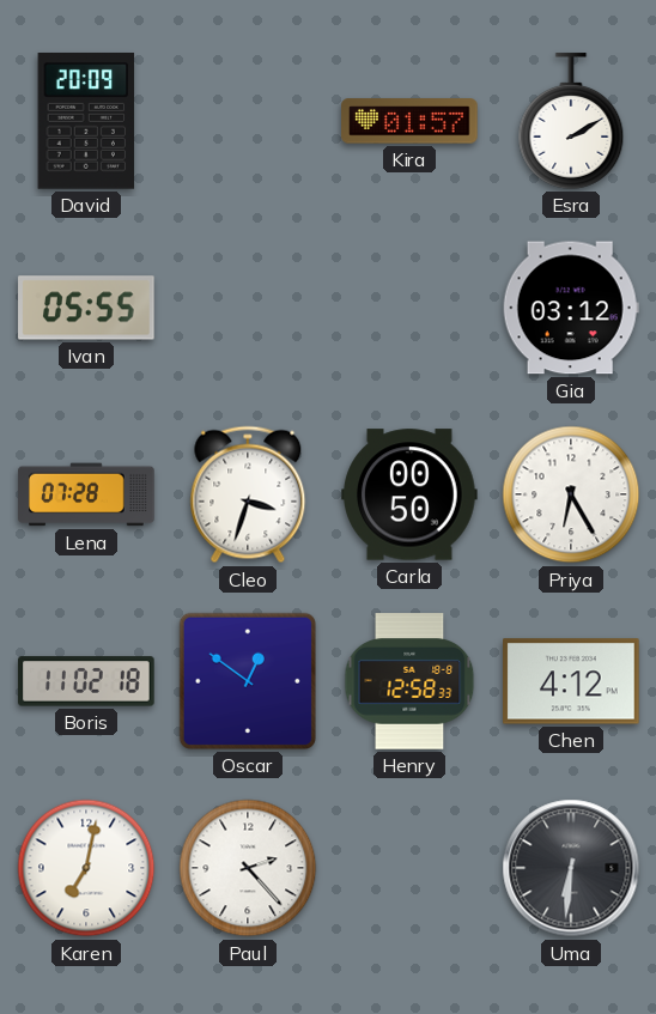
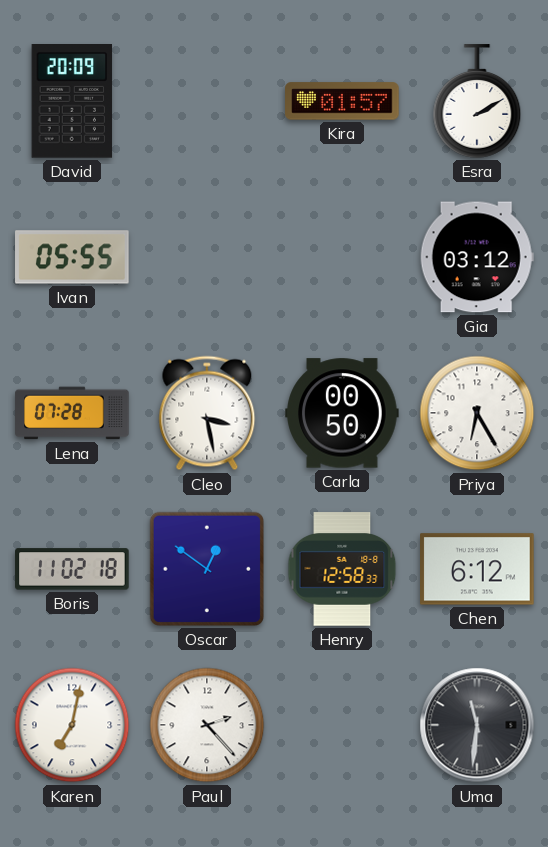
Cleo: 3:33 -> 3:28 (207, 413)
Chen: 4:12 -> 6:12 (477, 569)
Uma: 6:31 -> 11:31 (477, 725)
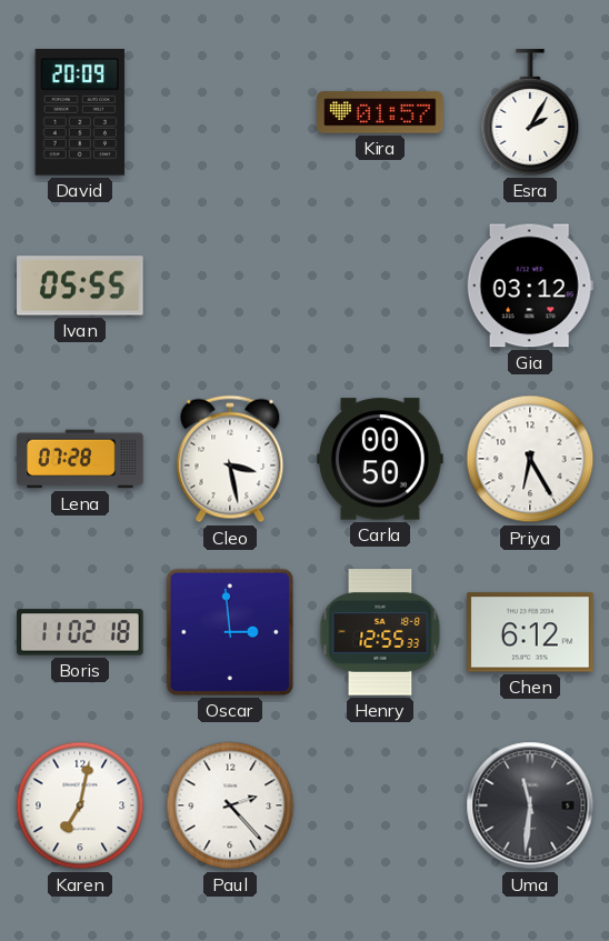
Esra: 2:10 -> 2:05 (530, 112)
Oscar: 12:51 -> 2:59 (230, 632)
Henry: 12:58 -> 12:55 (380, 632)
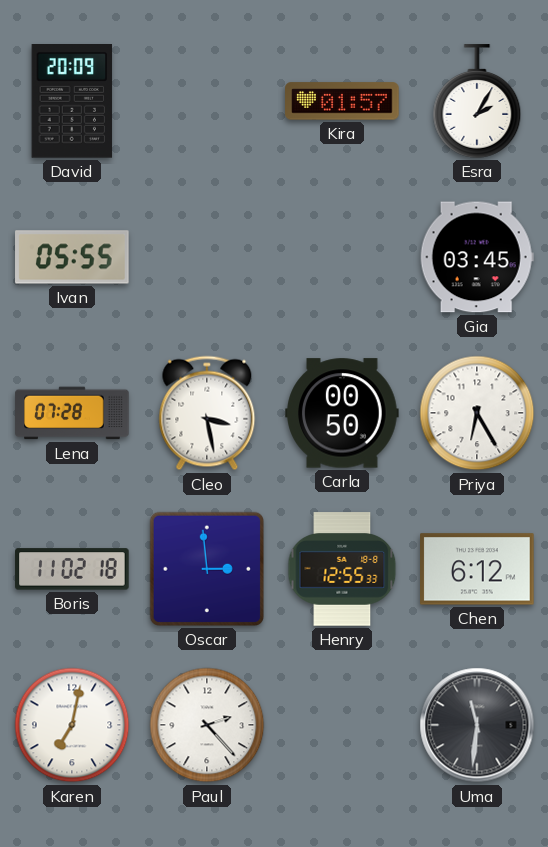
Gia: 03:12 -> 03:45 (477, 257)
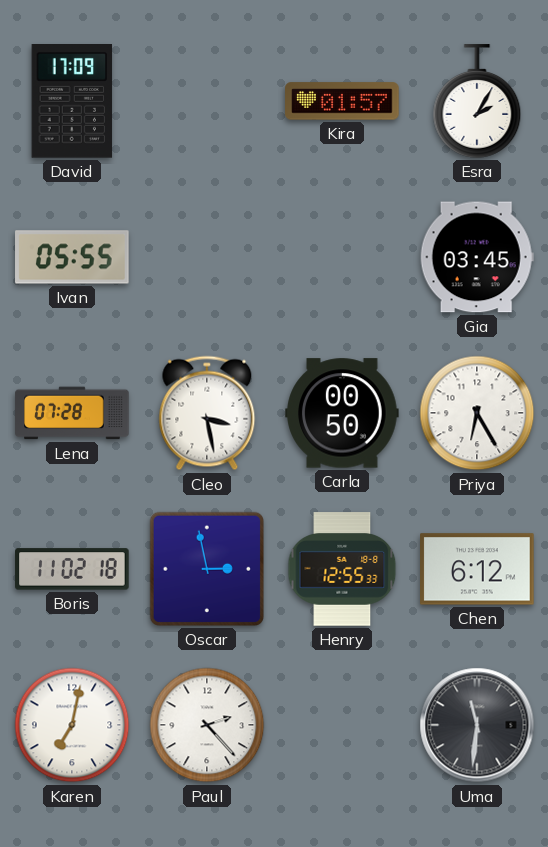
David: 20:09 -> 17:09 (72, 102)
Oscar: 2:59 -> 2:58 (207, 569)
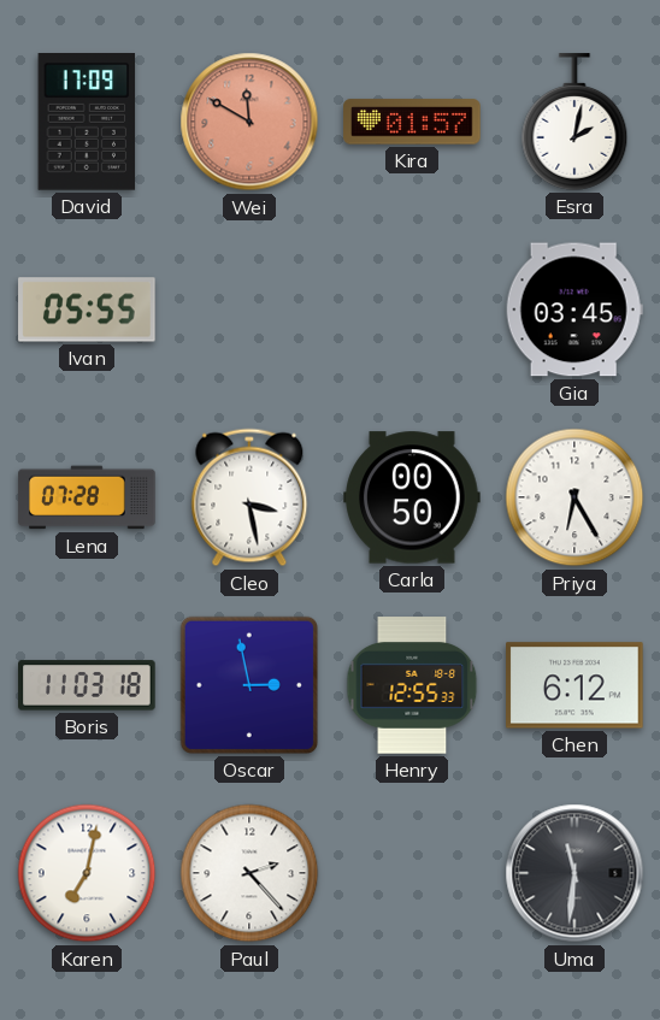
Wei: none -> 11:50 (249, 122)
Esra: 2:05 -> 2:02 (574, 122)
Boris: 11:02 -> 11:03 (87, 685)
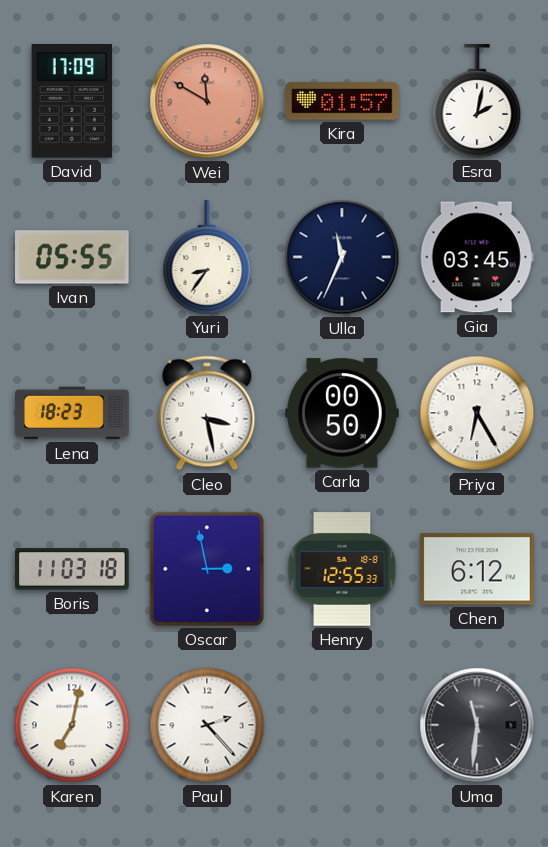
Yuri: none -> 8:36 (207, 257)
Ulla: none -> 11:34 (342, 257)
Lena: 07:28 -> 18:23 (72, 413)
